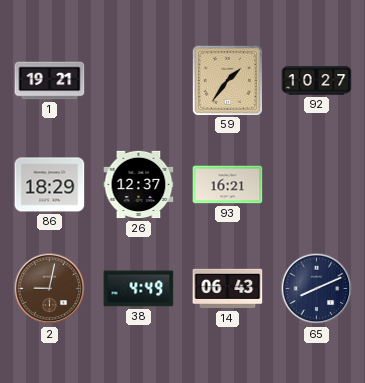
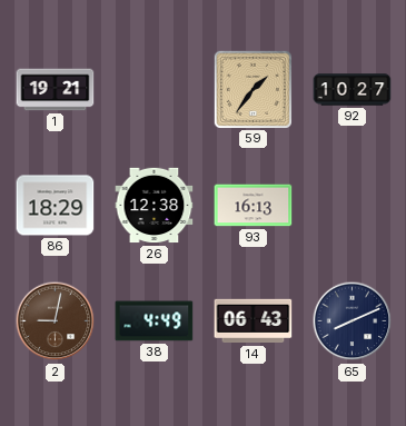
26: 12:37 -> 12:38 (155, 206)
93: 16:21 -> 16:13 (254, 206)
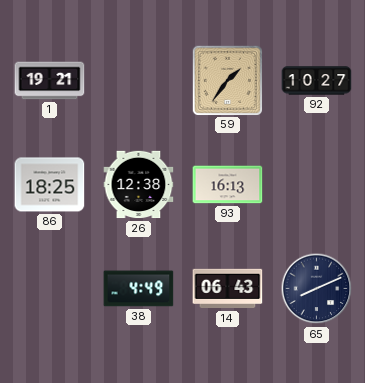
86: 18:29 -> 18:25 (50, 185)
2: 9:02 -> none (56, 321)
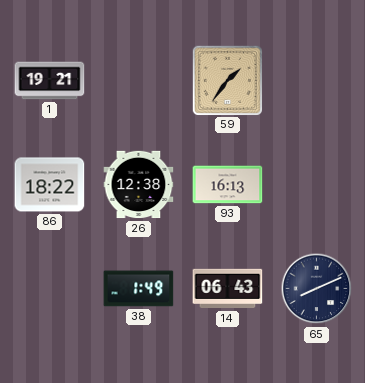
92: 10:27 -> none (317, 81)
86: 18:25 -> 18:22 (50, 185)
38: 4:49 -> 1:49 (139, 289)
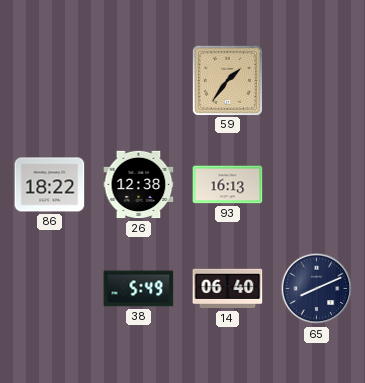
1: 19:21 -> none (50, 81)
38: 1:49 -> 5:49 (139, 289)
14: 06:43 -> 06:40 (228, 289)
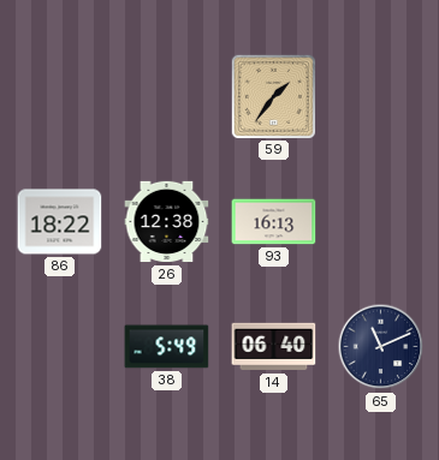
65: 8:11 -> 11:11 (381, 347)
